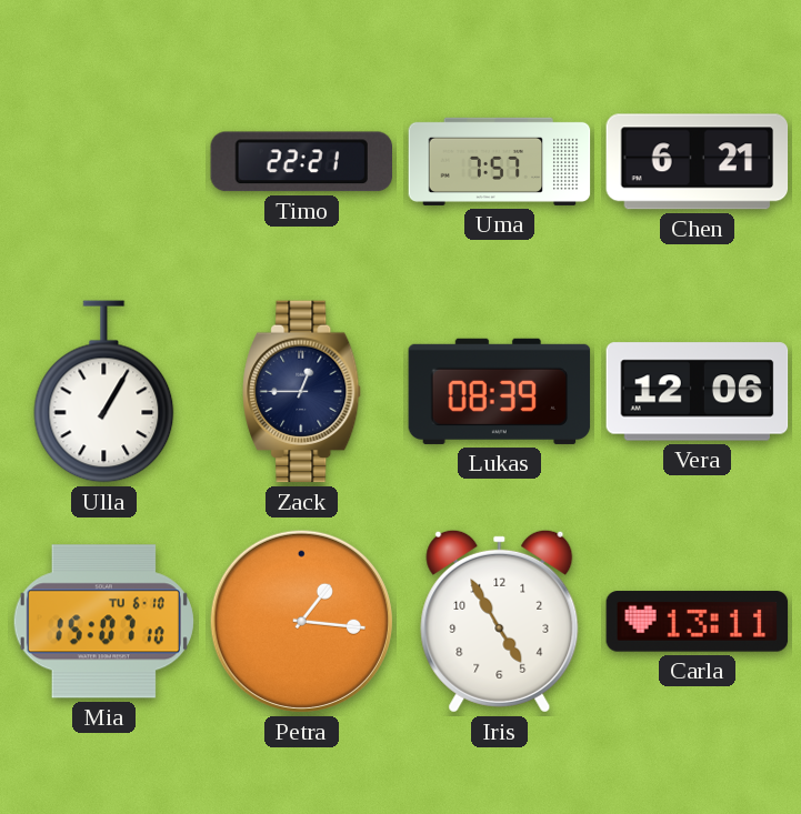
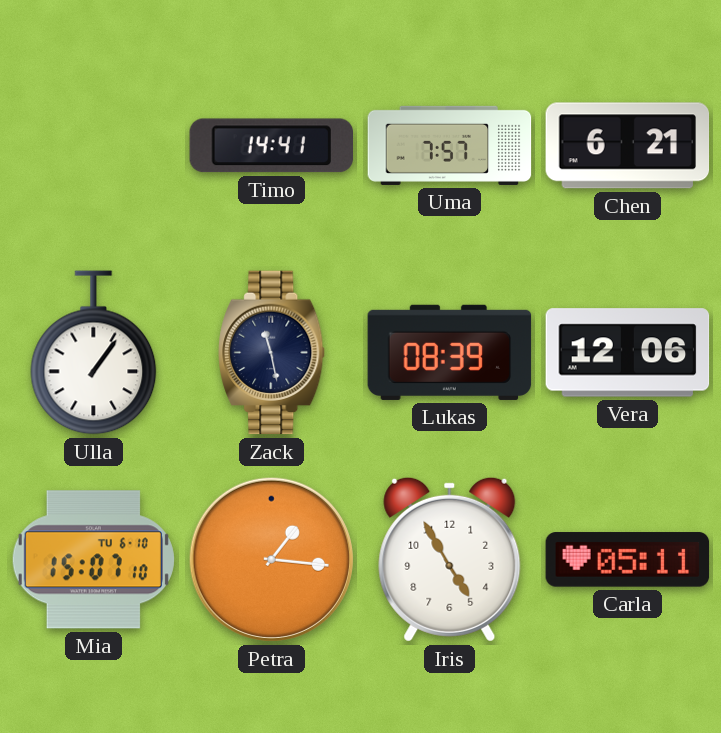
Timo: 22:21 -> 14:41 (271, 146)
Ulla: 1:05 -> 1:06 (94, 353)
Zack: 12:45 -> 11:28 (272, 353)
Carla: 13:11 -> 05:11 (628, 560)
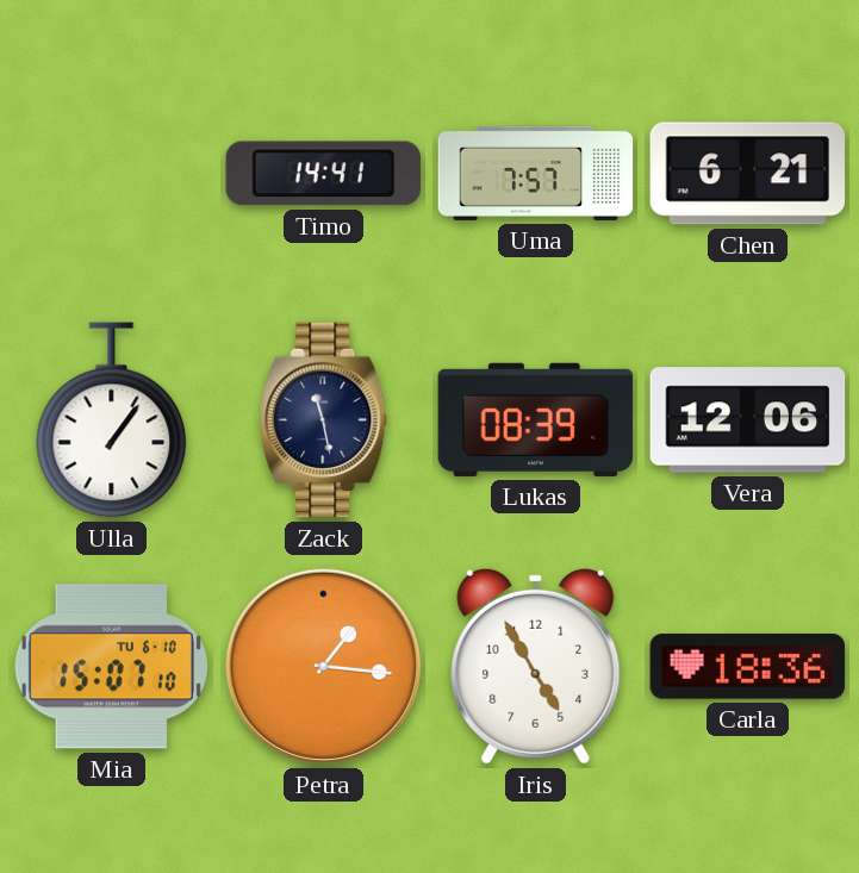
Carla: 05:11 -> 18:36 (748, 667)
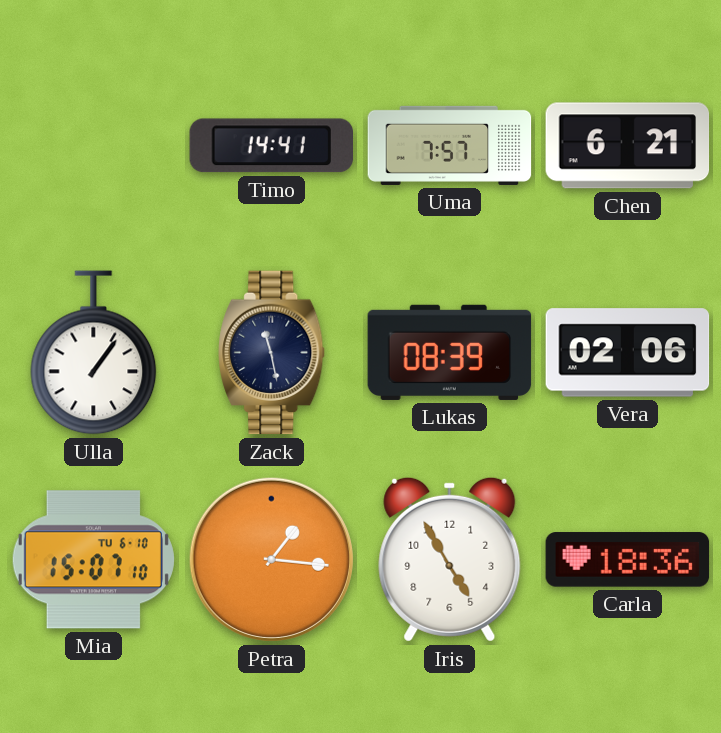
Vera: 12:06 -> 02:06 (628, 353)
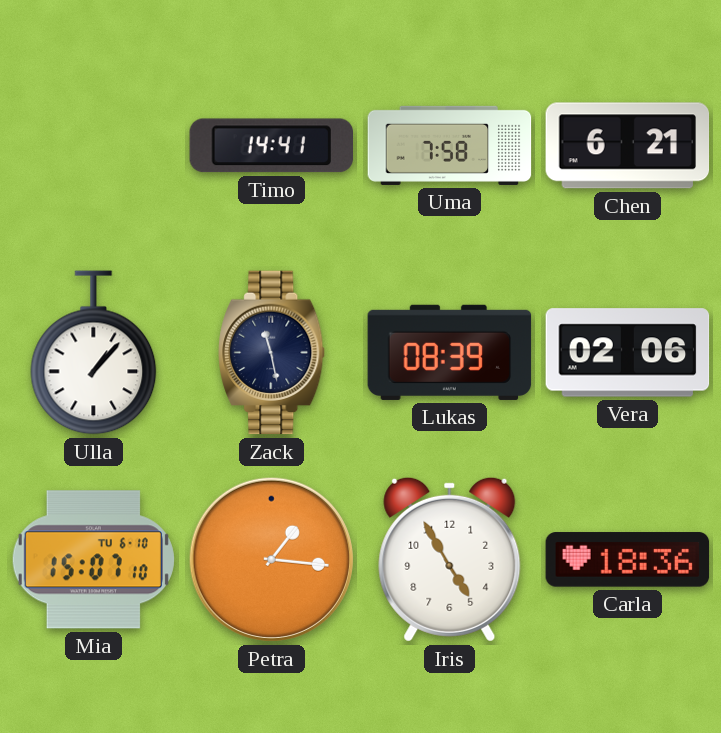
Uma: 7:57 -> 7:58 (450, 145)
Ulla: 1:06 -> 1:07 (94, 353)
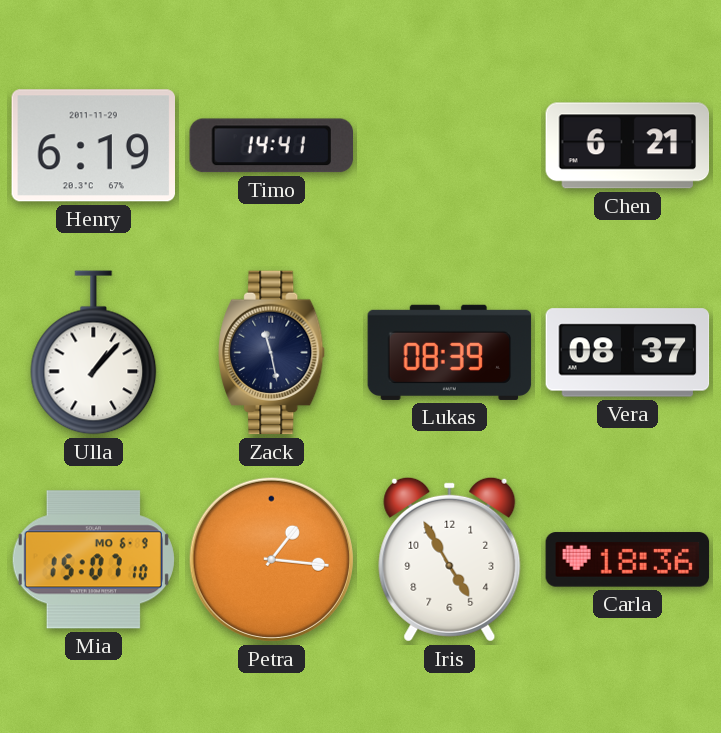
Henry: none -> 6:19 (94, 146)
Uma: 7:58 -> none (450, 145)
Vera: 02:06 -> 08:37 (628, 353)
Mia date: TU 6-10 -> MO 6-9 (93, 560)
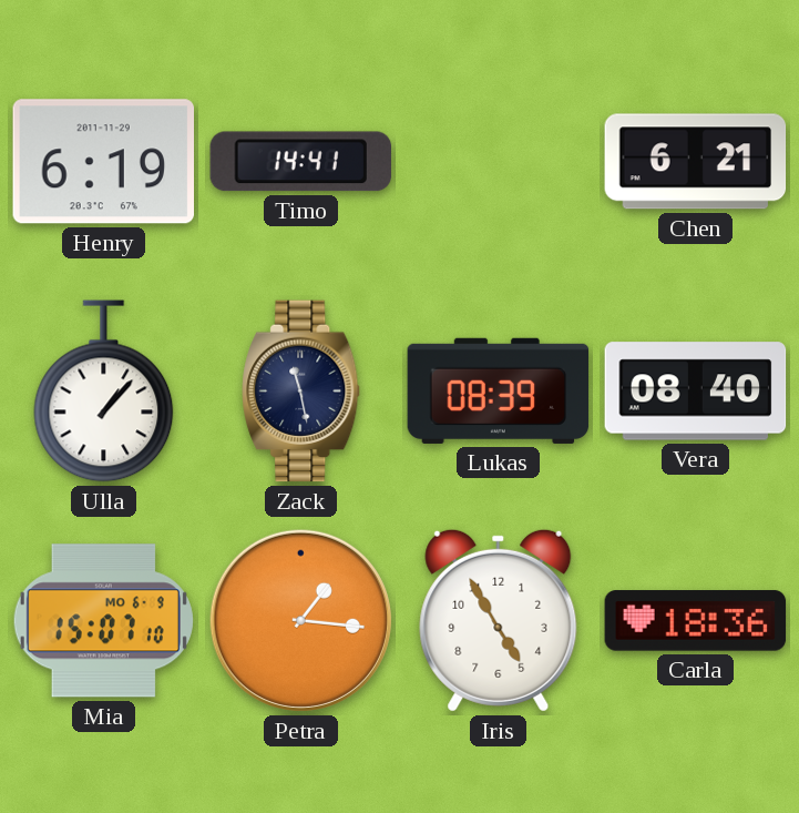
Vera: 08:37 -> 08:40 (696, 392)
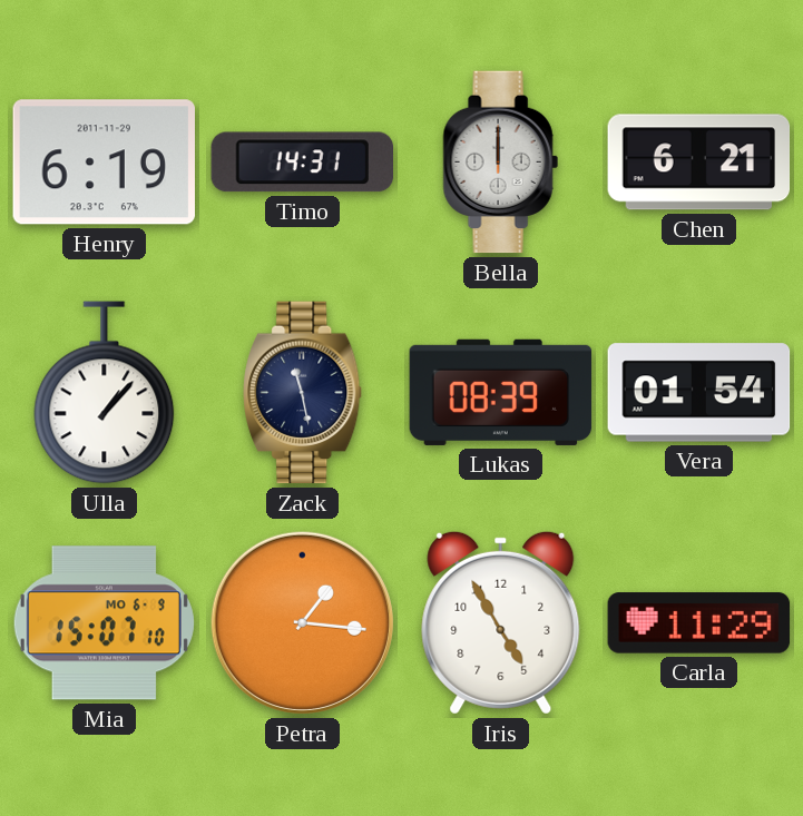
Timo: 14:41 -> 14:31 (302, 163)
Bella: none -> 12:00 (500, 163)
Vera: 08:40 -> 01:54 (699, 393)
Carla: 18:36 -> 11:29 (699, 623)
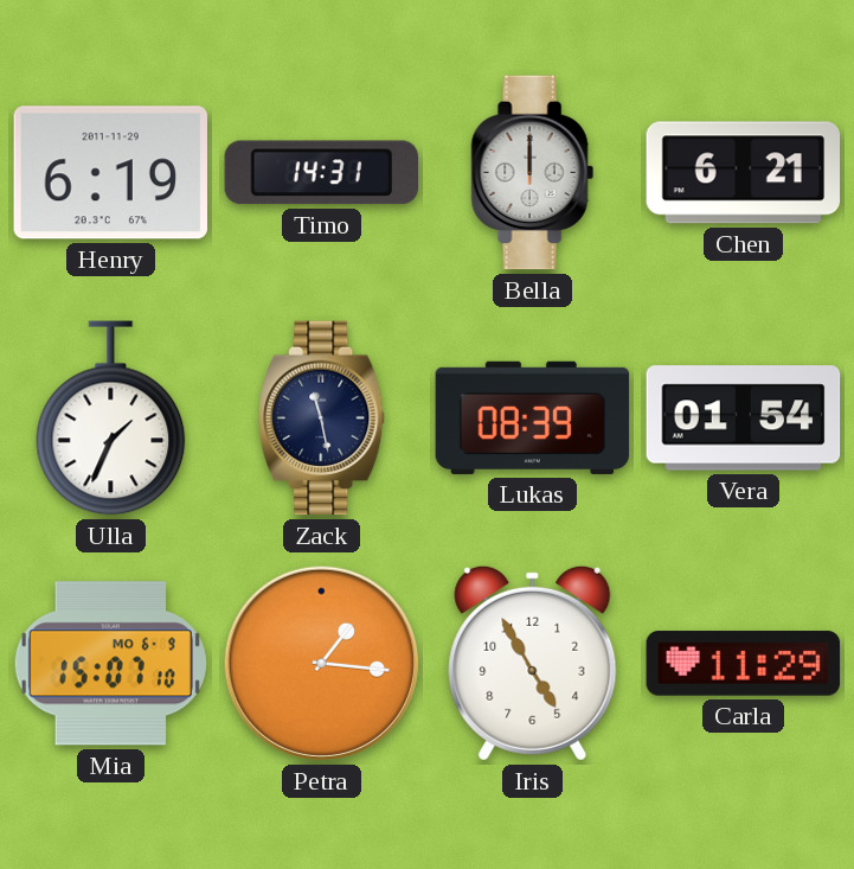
Ulla: 1:07 -> 1:34 (111, 418)
